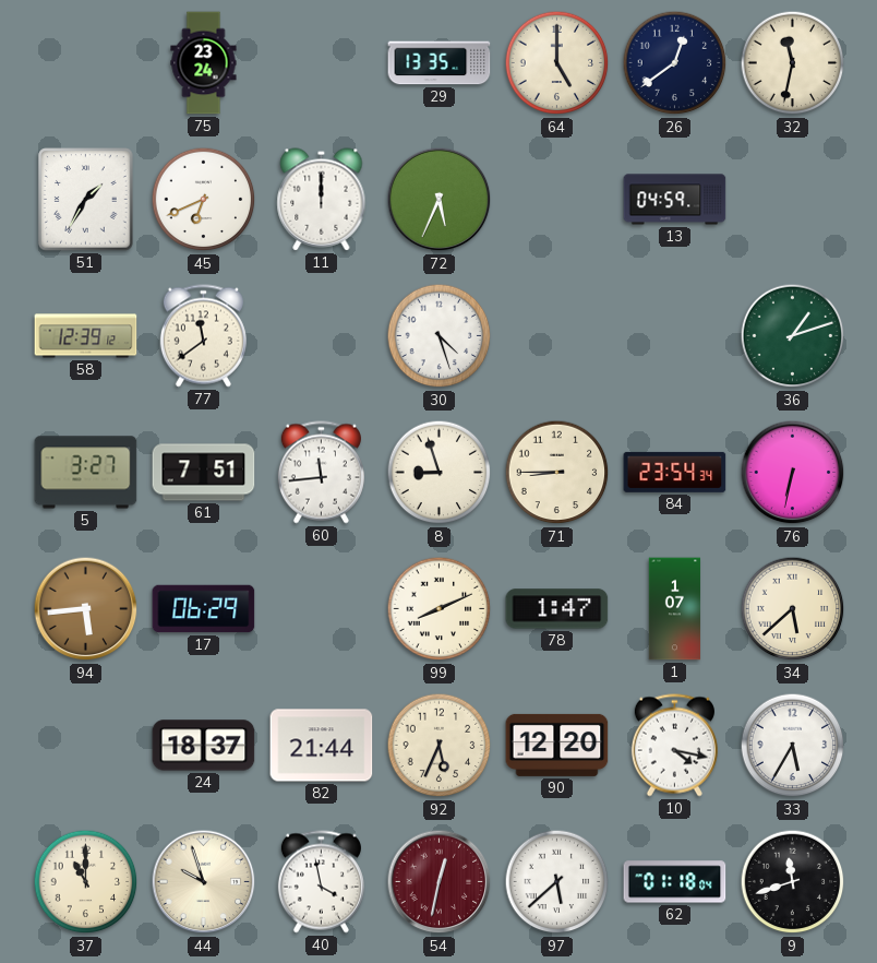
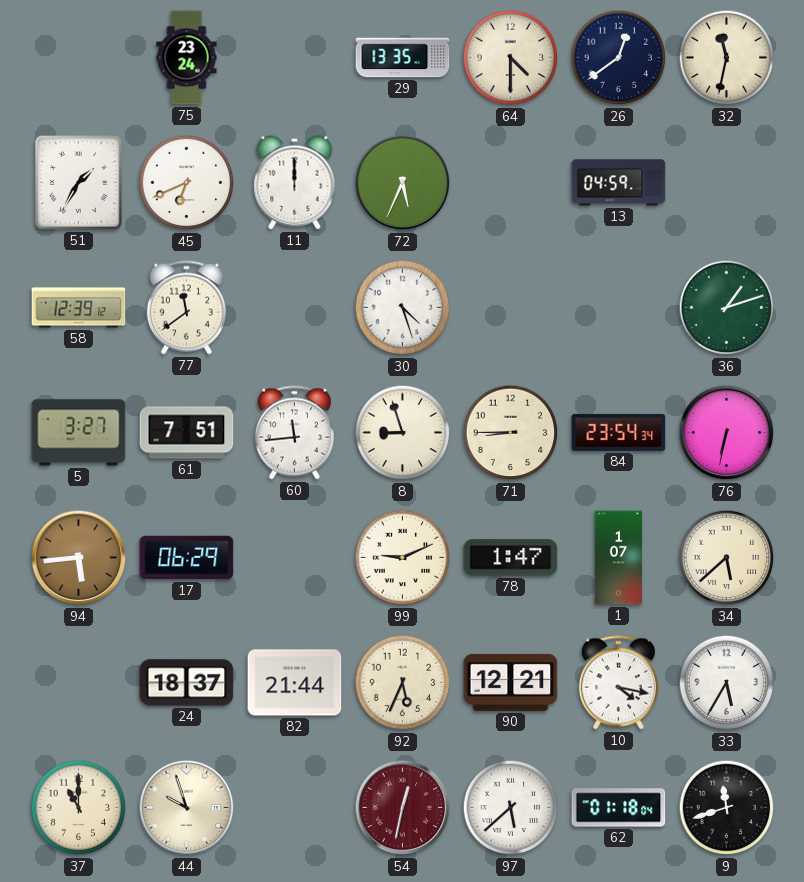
64: 5:00 -> 4:30 (511, 58)
99: 8:11 -> 9:11 (403, 558)
90: 12:20 -> 12:21 (511, 682)
40: 3:58 -> none (321, 882)
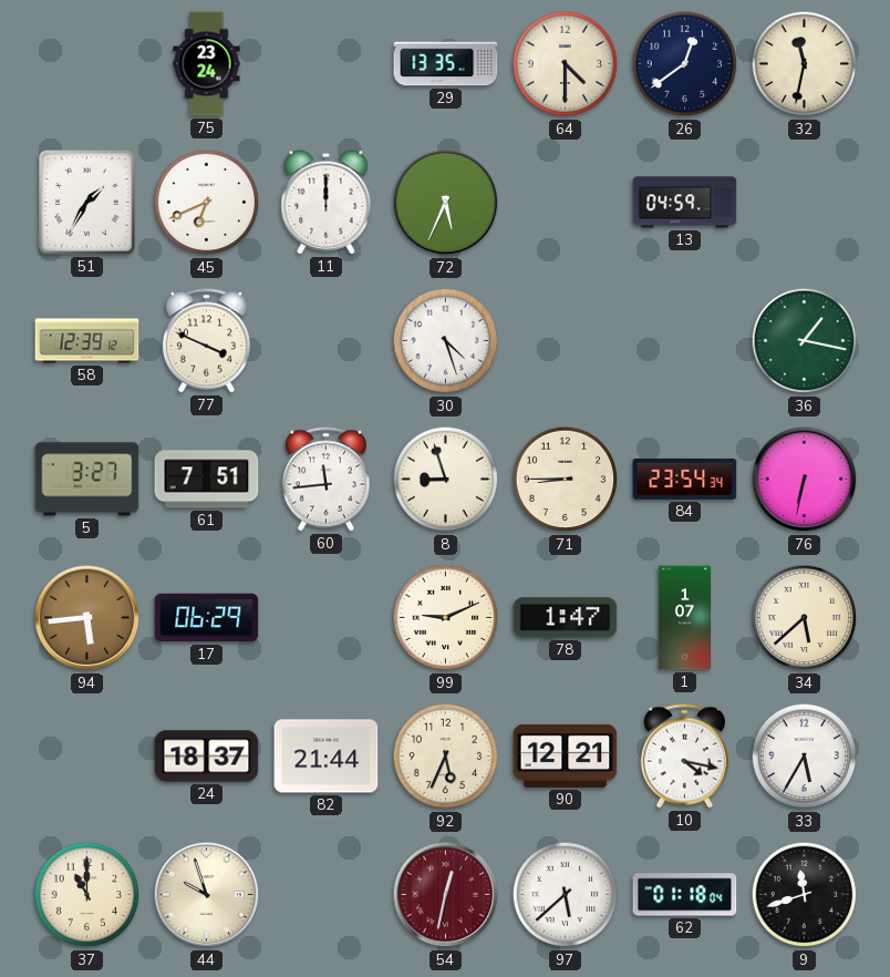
77: 11:39 -> 3:49 (206, 341)
36: 1:12 -> 1:17 (805, 341)
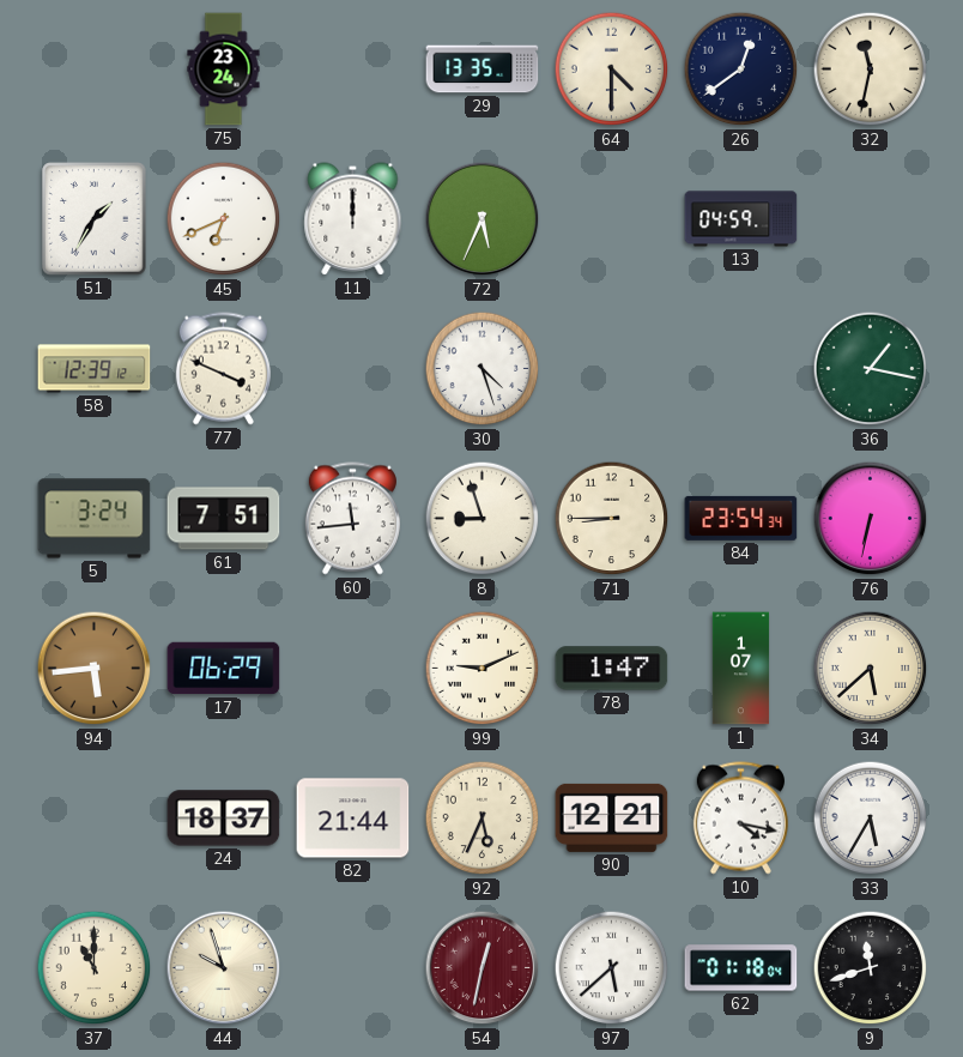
5: 3:27 -> 3:24 (95, 519)
